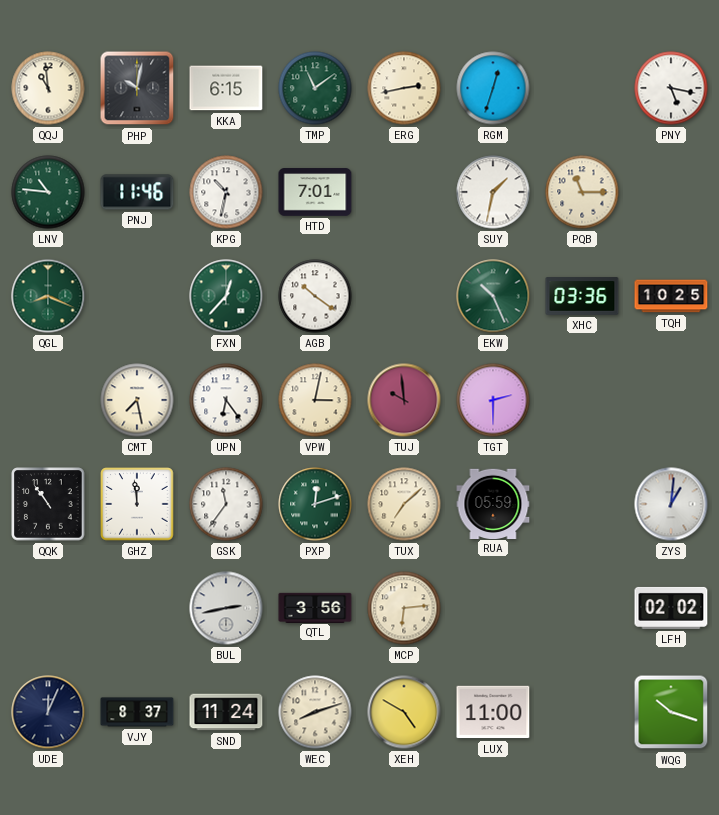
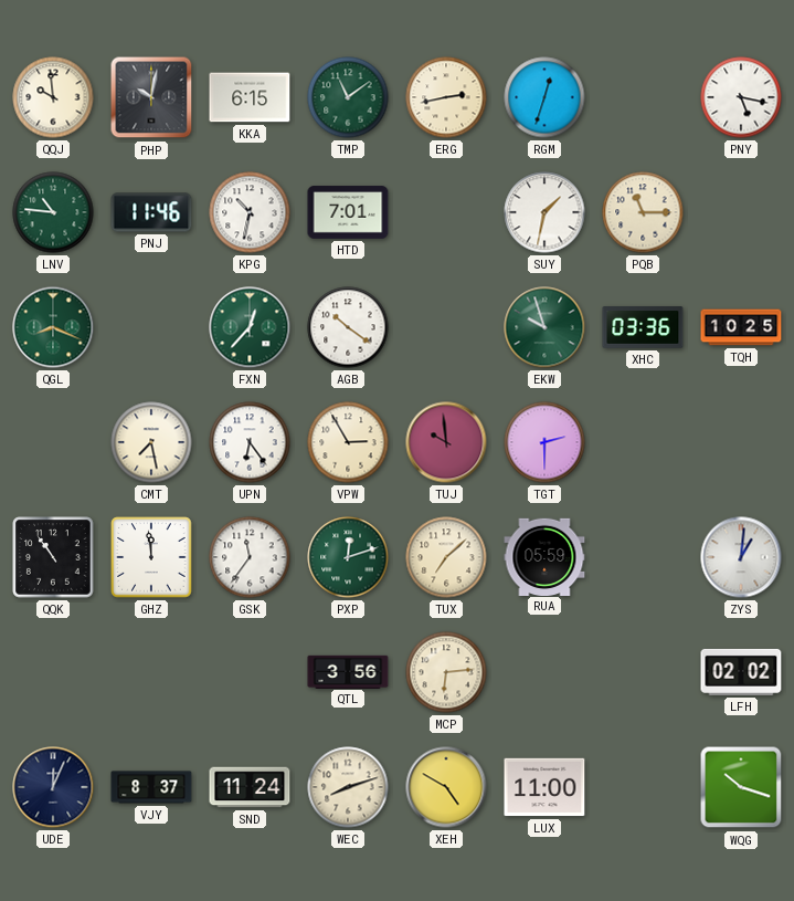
QQJ: 10:59 -> 9:59 (53, 97)
EKW: 10:26 -> 9:57 (544, 327)
VPW: 3:02 -> 2:55 (348, 442)
BUL: 2:43 -> none (226, 608)
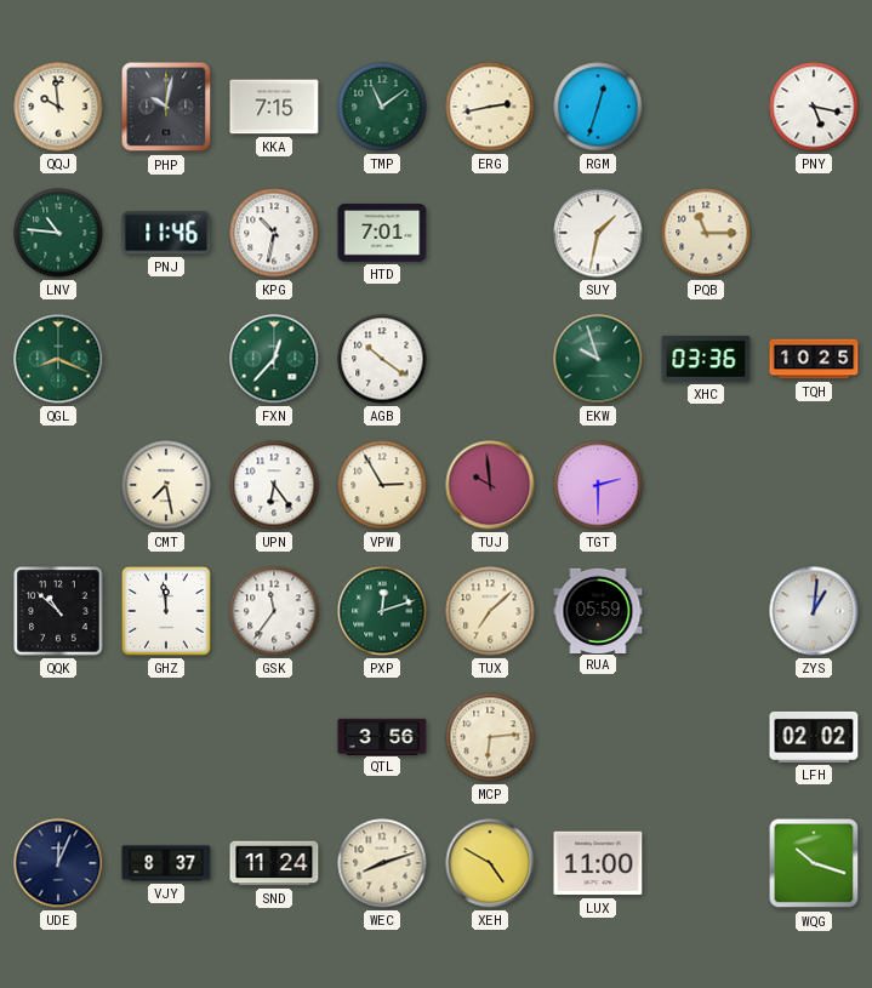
KKA: 6:15 -> 7:15 (274, 107)
QQK: 10:54 -> 10:52 (58, 611)
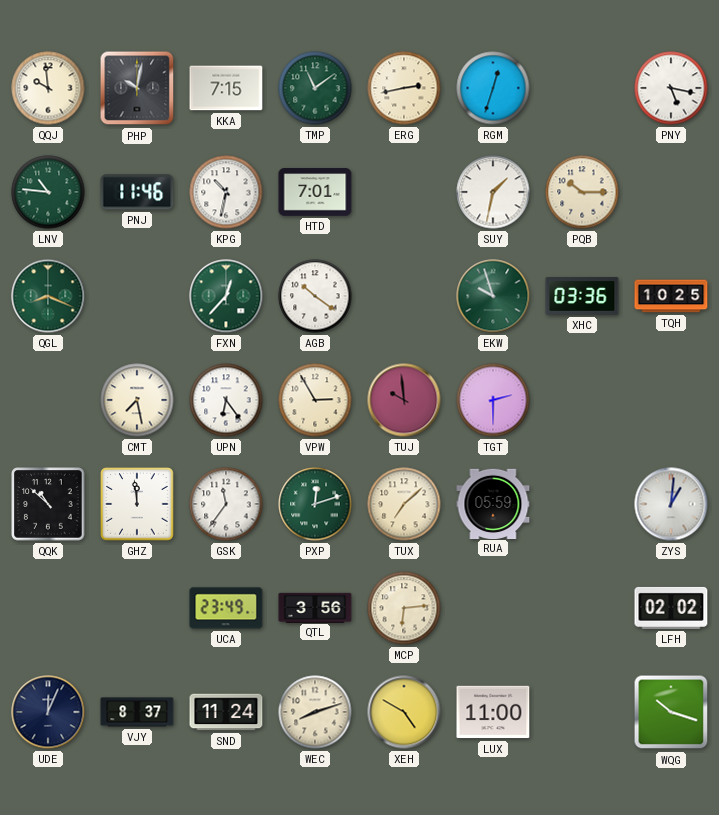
PQB: 11:15 -> 10:15 (582, 192)
UCA: none -> 23:49 (226, 608)
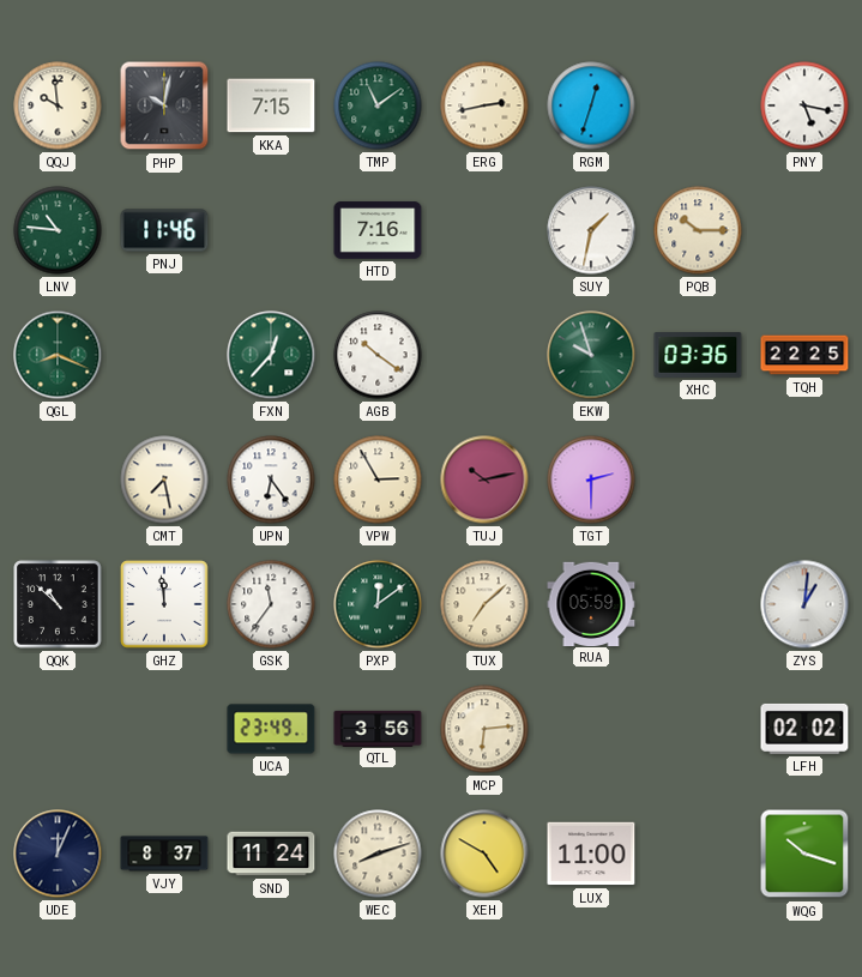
KPG: 10:32 -> none (226, 192)
HTD: 7:01 -> 7:16 (378, 230)
TQH: 10:25 -> 22:25 (804, 355)
TUJ: 9:59 -> 10:13 (484, 480)
PXP: 12:12 -> 12:09 (378, 604)
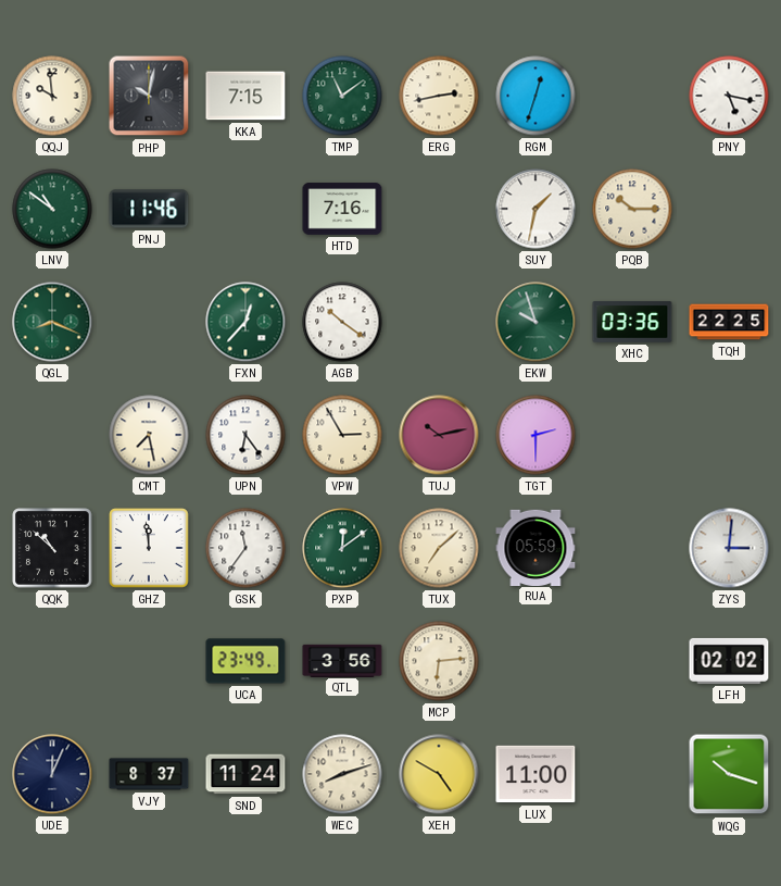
LNV: 10:46 -> 10:51 (52, 209)
ZYS: 1:01 -> 3:01 (729, 548)
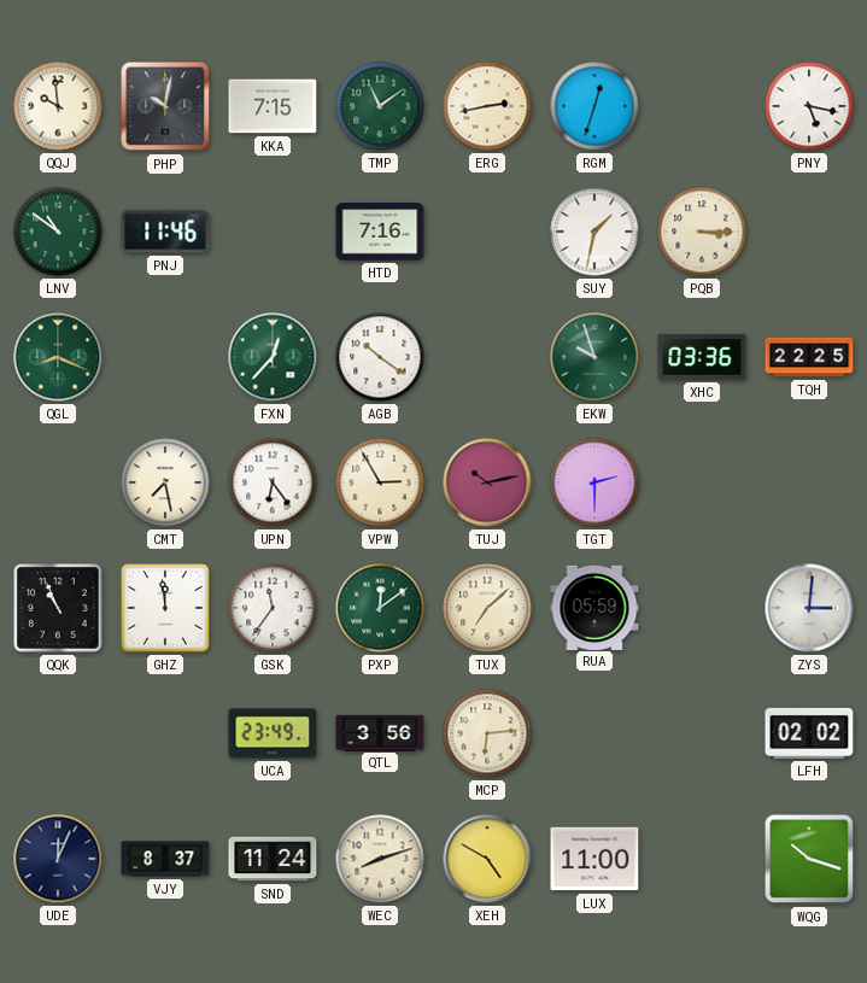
PQB: 10:15 -> 3:15 (702, 232)
QQK: 10:52 -> 10:56 (58, 608)
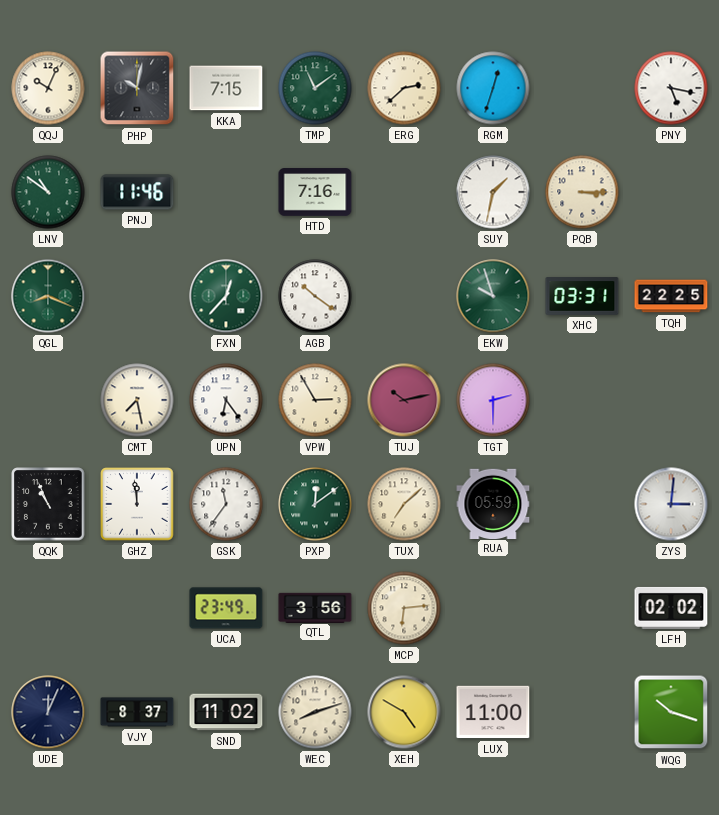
QQJ: 9:59 -> 10:04 (48, 88)
ERG: 2:43 -> 2:38 (404, 88)
XHC: 03:36 -> 03:31 (582, 296)
SND: 11:24 -> 11:02 (226, 712)
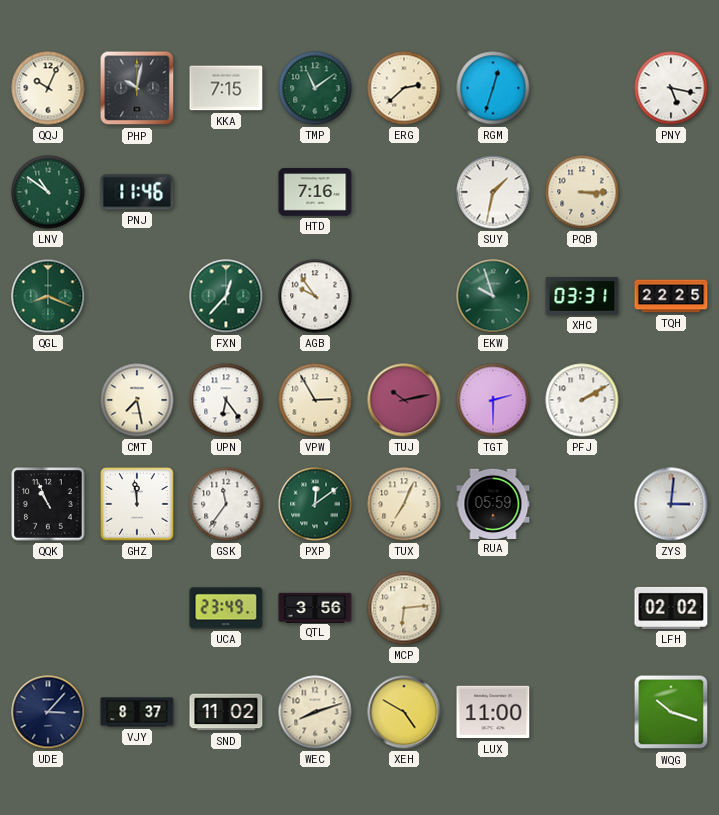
AGB: 10:21 -> 9:54 (315, 296)
PFJ: none -> 2:10 (582, 400)
TUX: 7:08 -> 7:04 (404, 504)
UDE: 12:04 -> 3:07 (48, 712)
